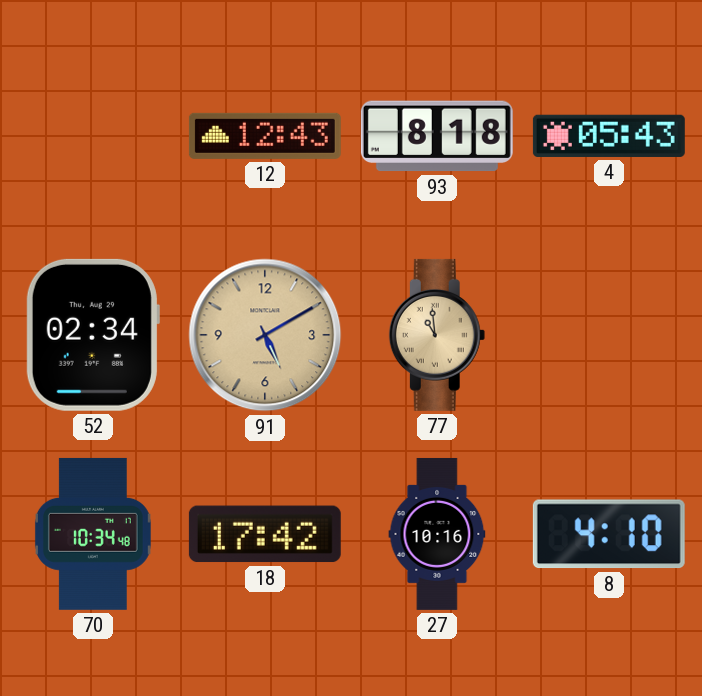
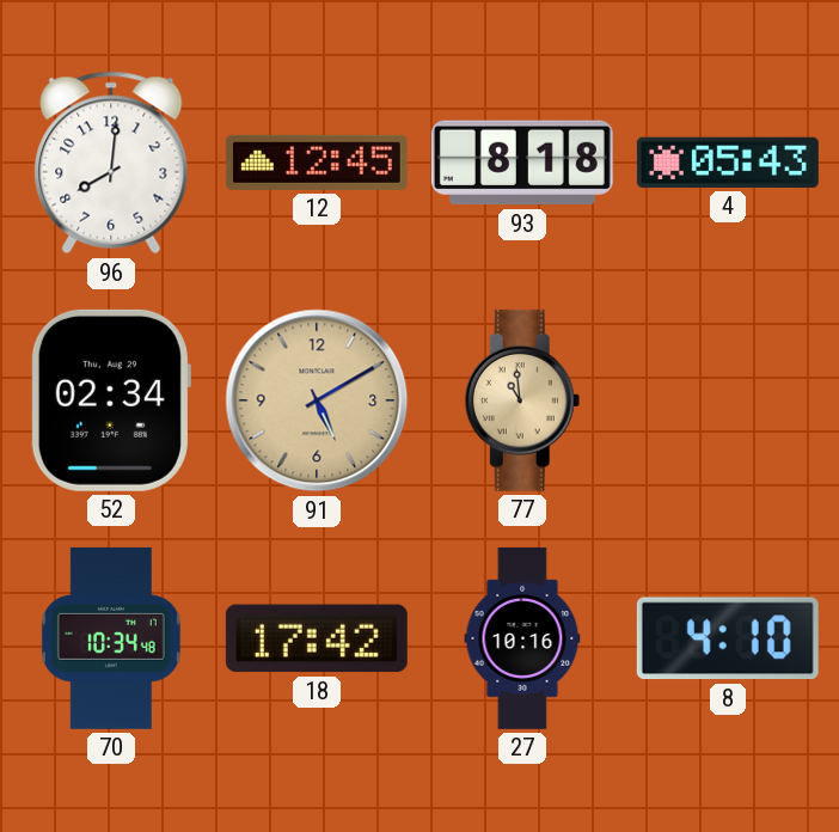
96: none -> 8:01 (111, 163)
12: 12:43 -> 12:45 (317, 163)
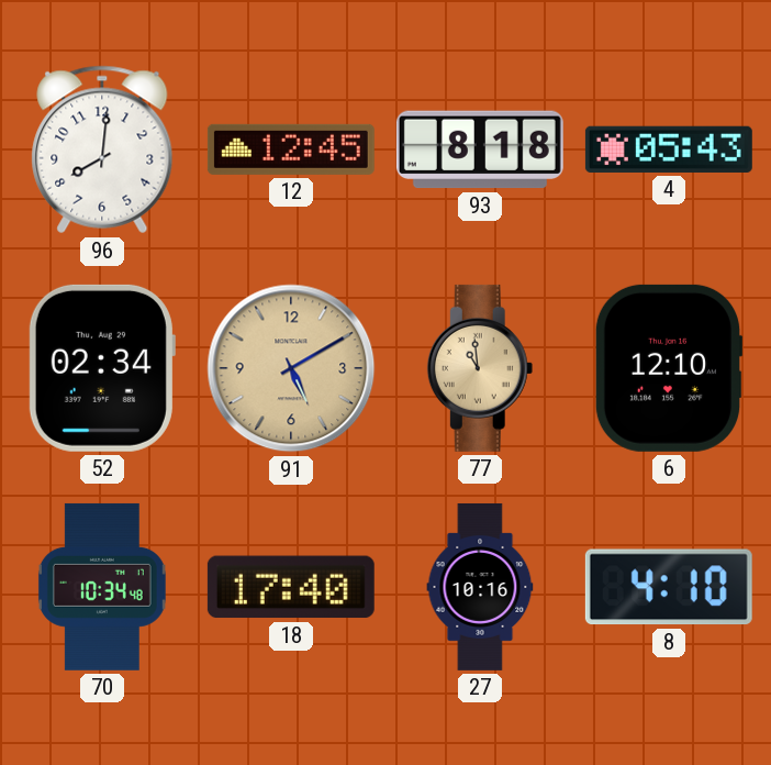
6: none -> 12:10 (669, 368)
18: 17:42 -> 17:40 (291, 587)
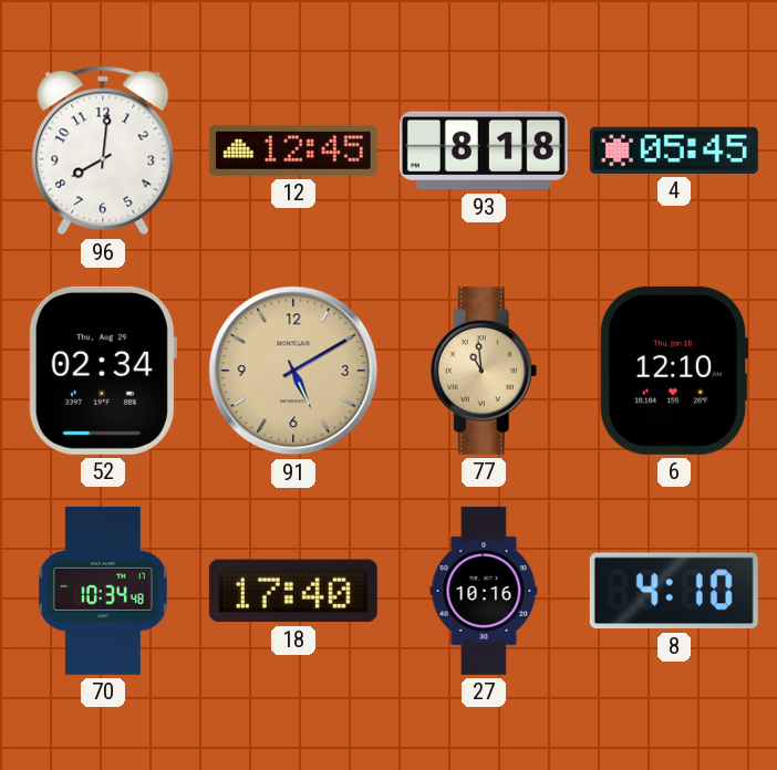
4: 05:43 -> 05:45 (674, 150)
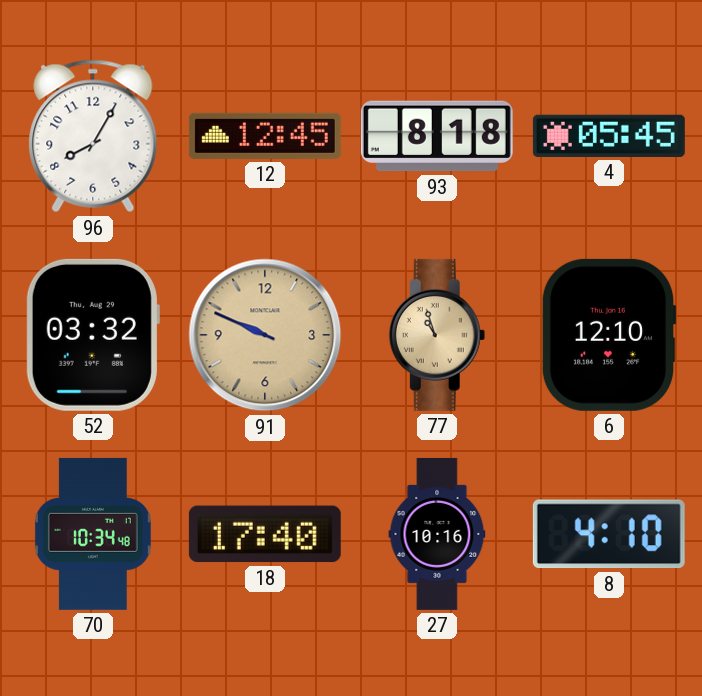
96: 8:01 -> 8:05 (93, 136)
52: 02:34 -> 03:32 (93, 335)
91: 5:10 -> 9:49 (265, 335)
77: 10:59 -> 10:57 (437, 335)
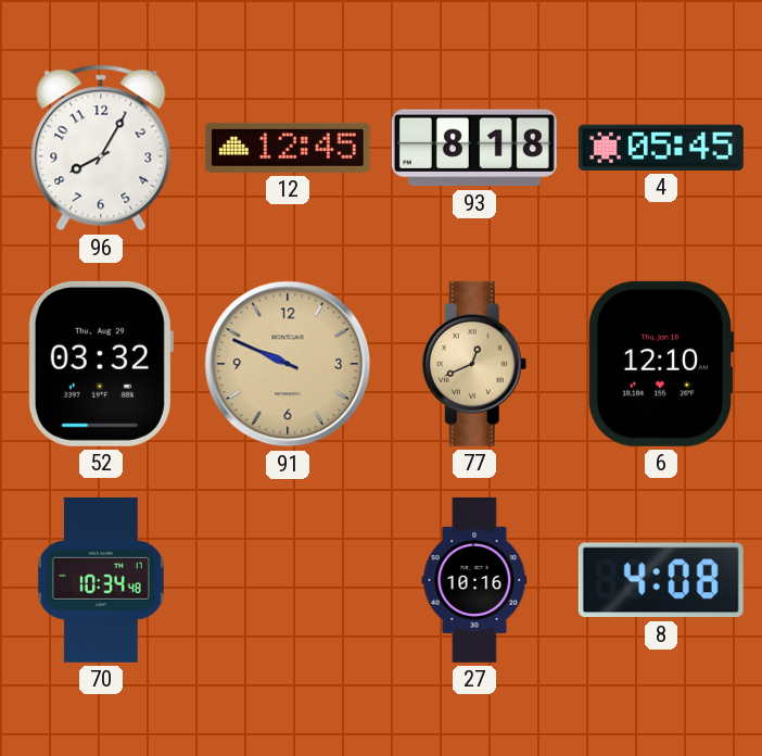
77: 10:57 -> 12:41 (474, 364)
18: 17:40 -> none (265, 534)
8: 4:10 -> 4:08 (661, 580)
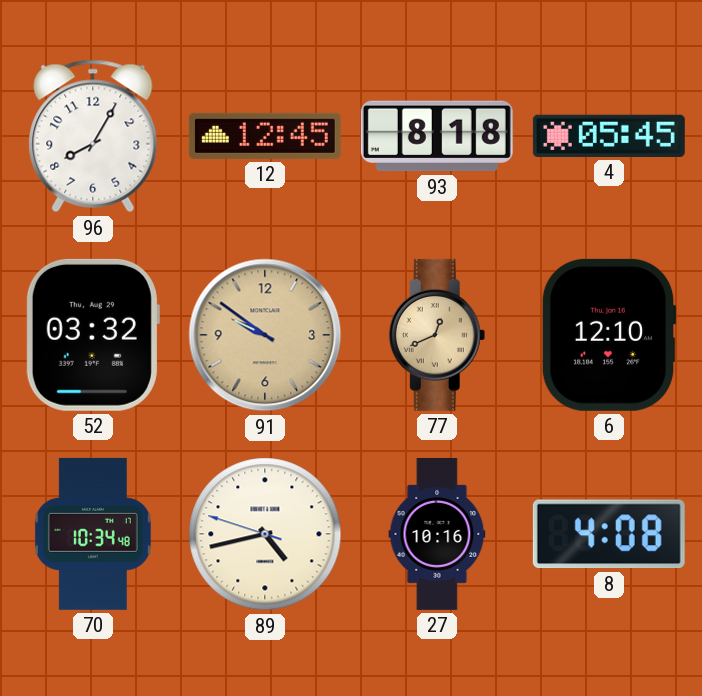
91: 9:49 -> 9:51 (265, 335)
89: none -> 4:42 (265, 534)
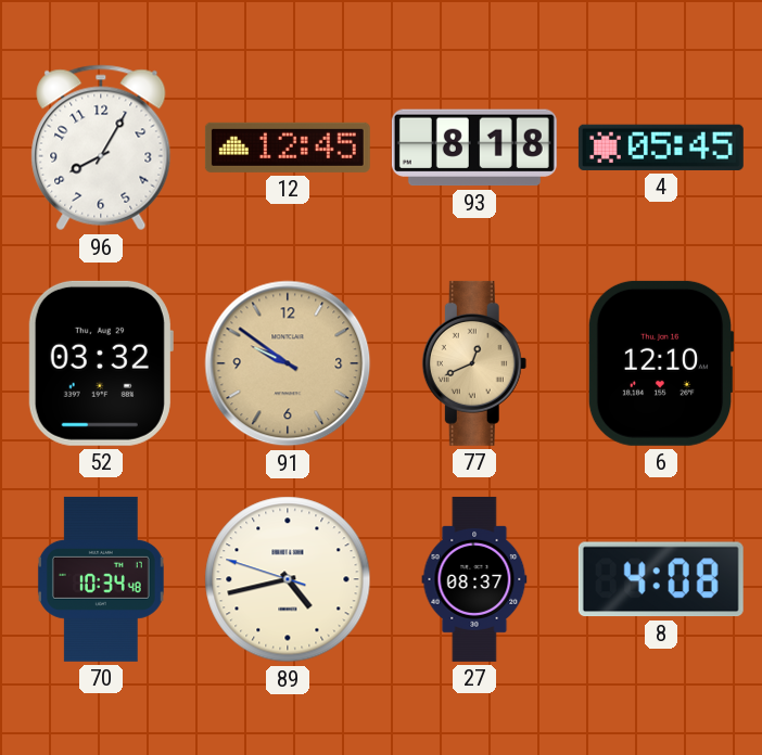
27: 10:16 -> 08:37 (474, 579)
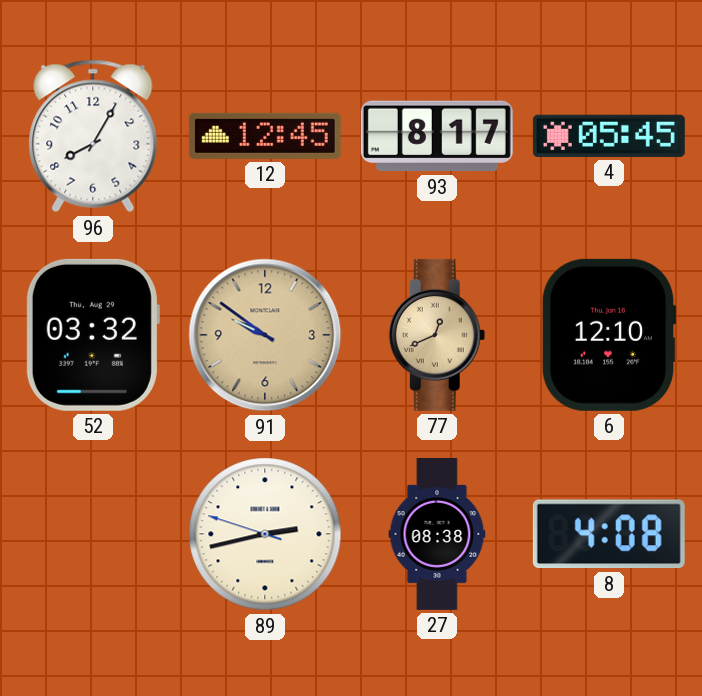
93: 8:18 -> 8:17 (437, 136)
70: 10:34 -> none (101, 579)
89: 4:42 -> 2:42 (265, 534)
27: 08:37 -> 08:38 (437, 534)
